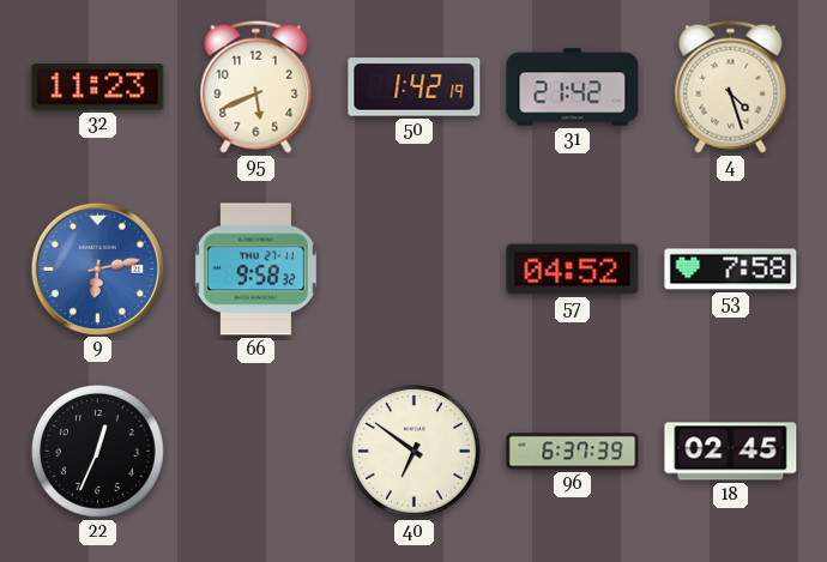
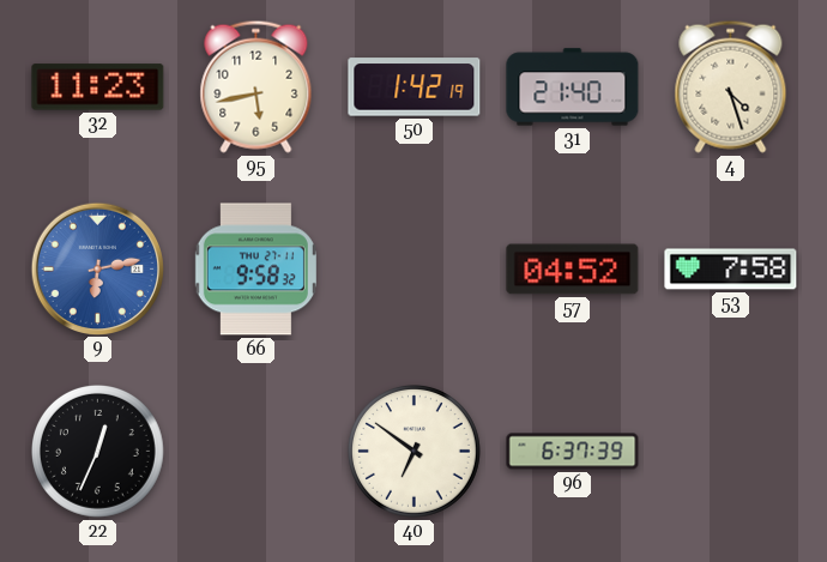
95: 5:41 -> 5:43 (256, 86)
31: 21:42 -> 21:40 (573, 87)
18: 02:45 -> none (731, 452)
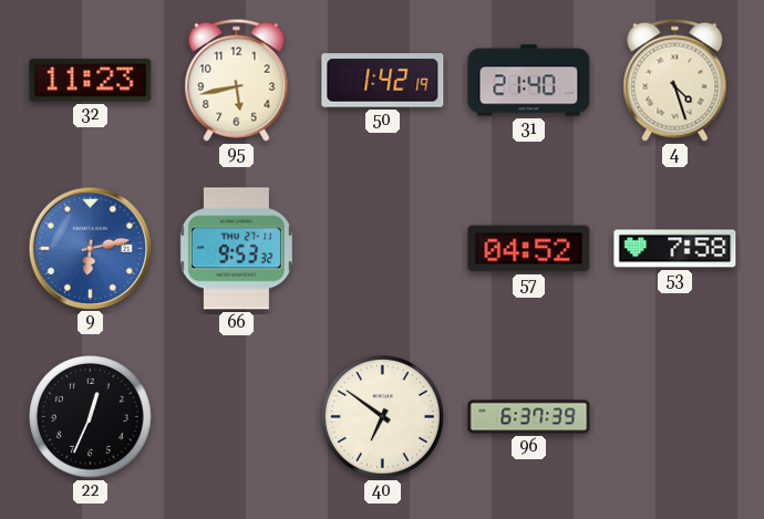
66: 9:58 -> 9:53 (236, 249)
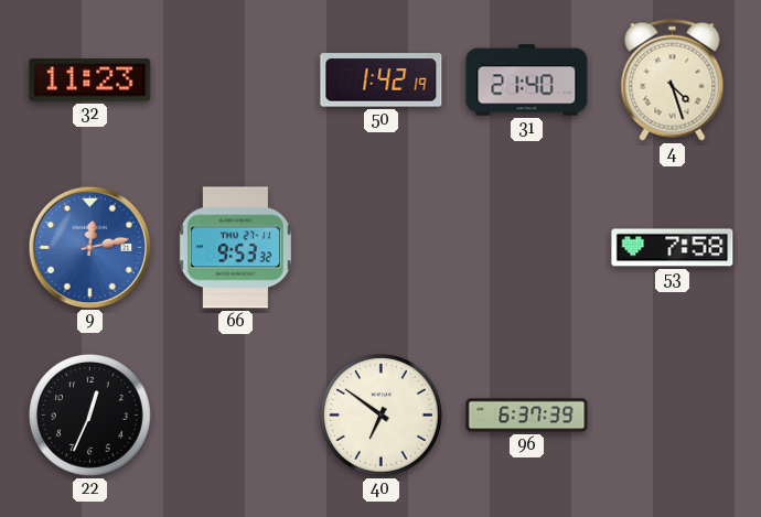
95: 5:43 -> none (237, 80)
9: 6:13 -> 12:13 (89, 247)
57: 04:52 -> none (529, 249)
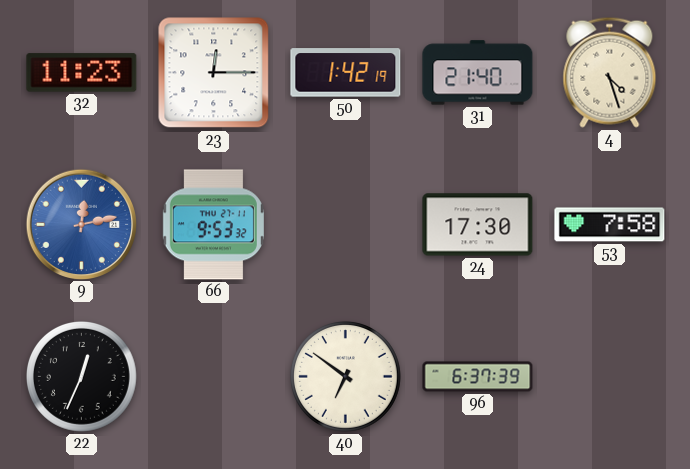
23: none -> 12:15 (214, 73)
24: none -> 17:30 (478, 225)
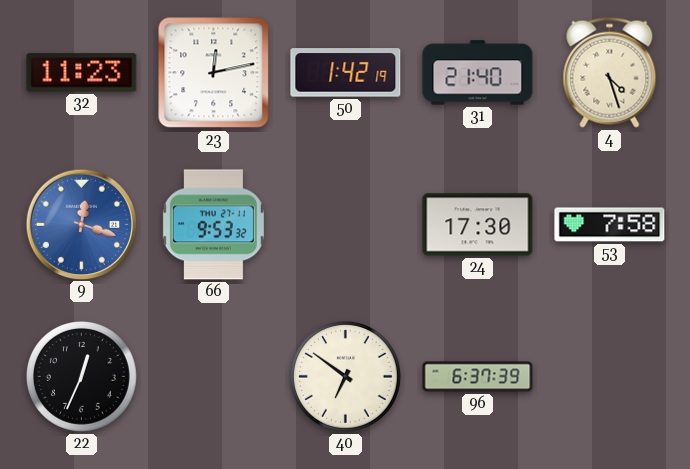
23: 12:15 -> 12:13 (214, 73)
9: 12:13 -> 12:18 (81, 224)
